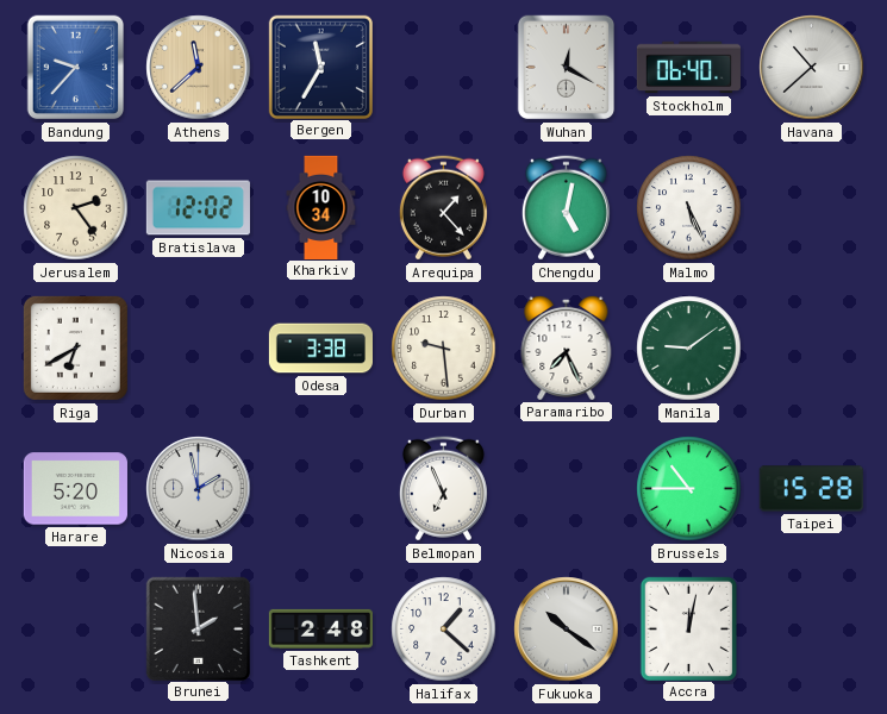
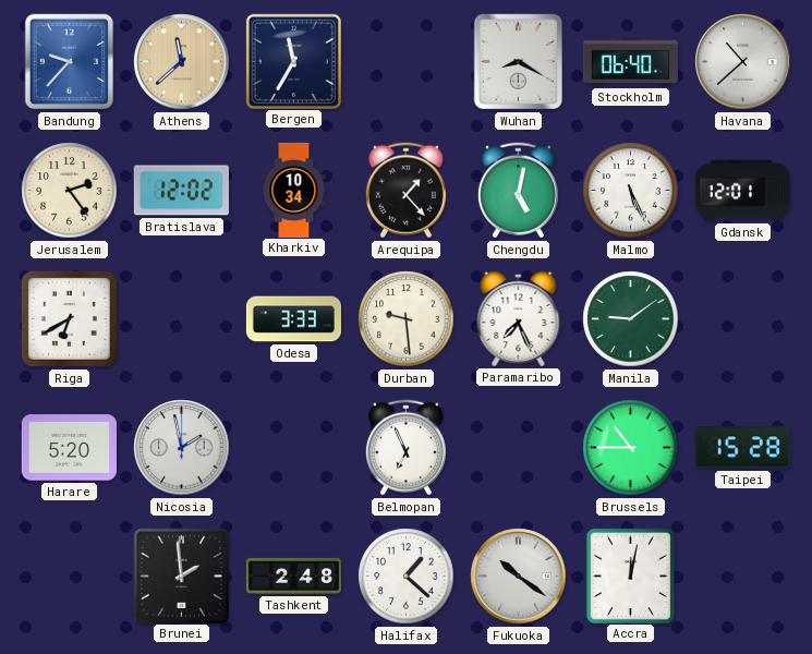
Wuhan: 12:20 -> 8:20 (519, 62)
Gdansk: none -> 12:01 (742, 191)
Odesa: 3:38 -> 3:33 (293, 319)
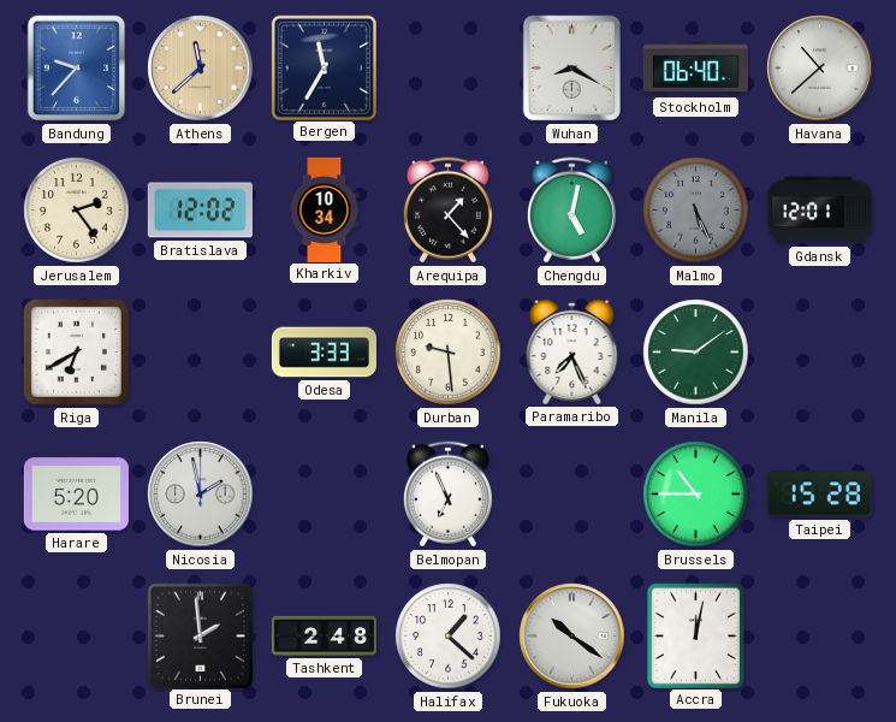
Malmo dial: white -> grey (696, 211)
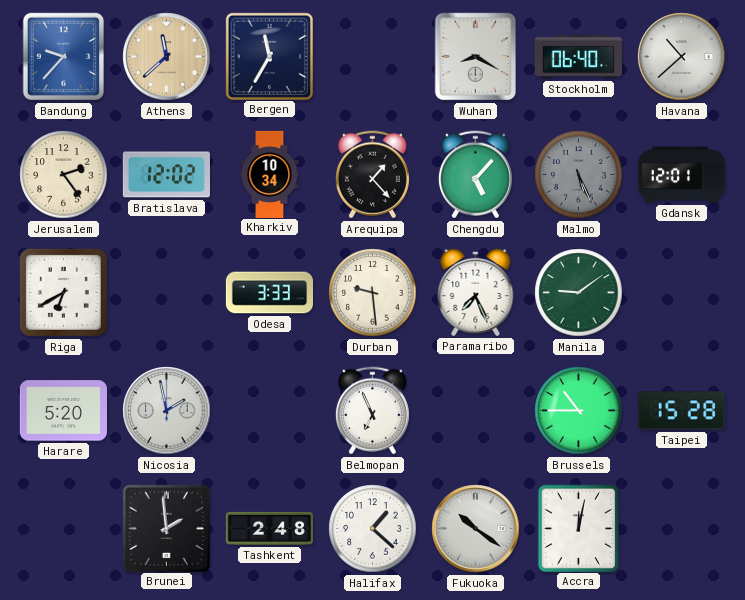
Chengdu: 5:02 -> 5:07 (475, 175)
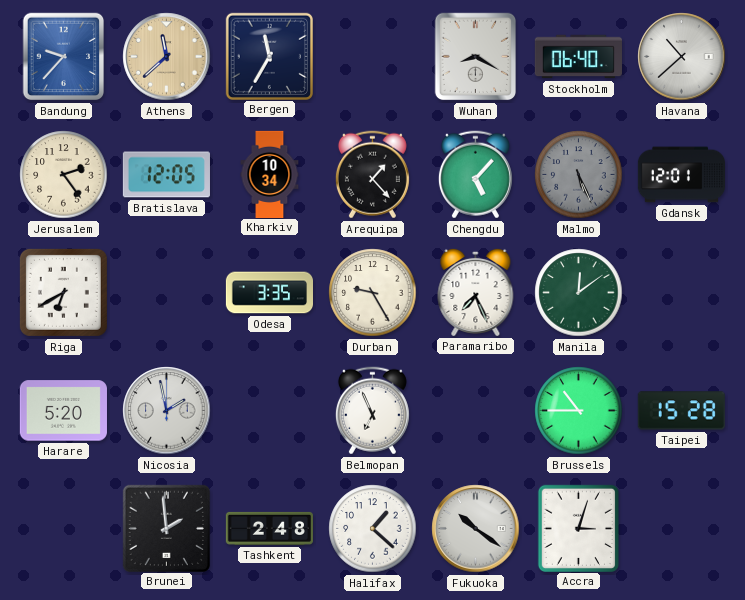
Bratislava: 12:02 -> 12:05 (166, 175)
Odesa: 3:33 -> 3:35 (269, 293)
Durban: 9:29 -> 9:25 (373, 293)
Manila: 9:09 -> 12:09 (579, 293)
Accra: 12:02 -> 3:03 (578, 528)
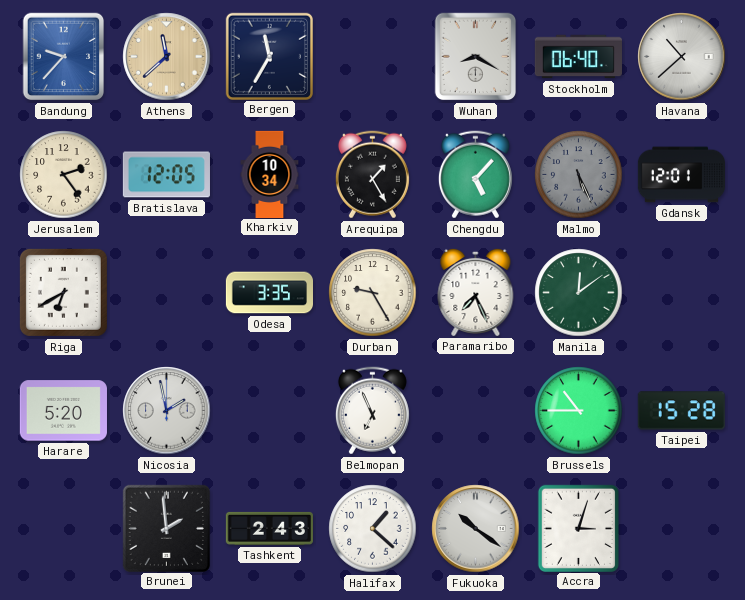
Arequipa: 1:23 -> 1:25 (372, 175)
Tashkent: 2:48 -> 2:43 (269, 528)
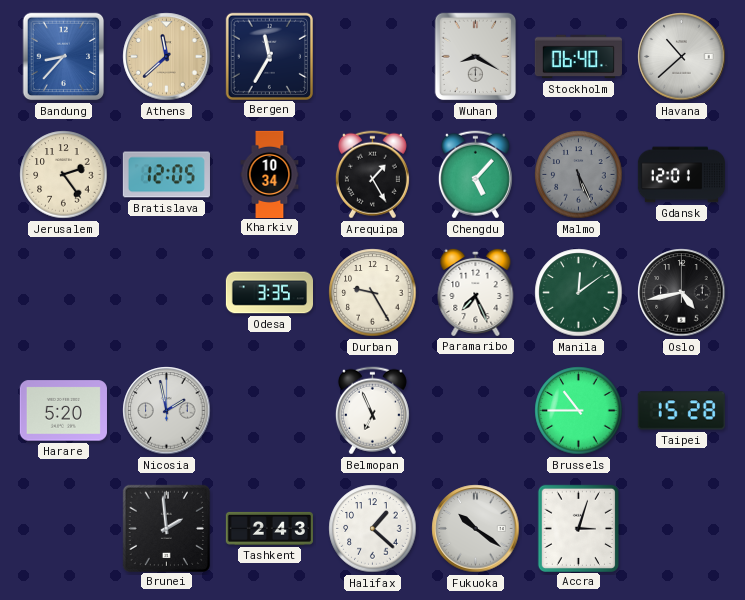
Bandung: 9:37 -> 8:37 (64, 57)
Riga: 6:40 -> none (63, 292)
Oslo: none -> 4:43 (682, 293)
